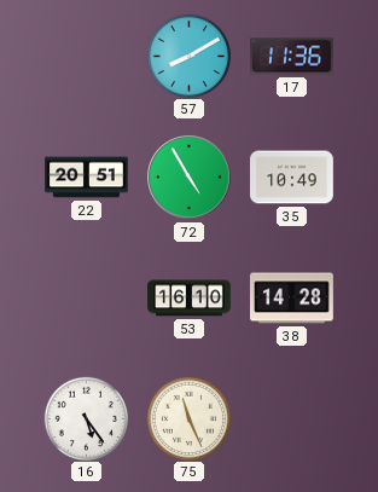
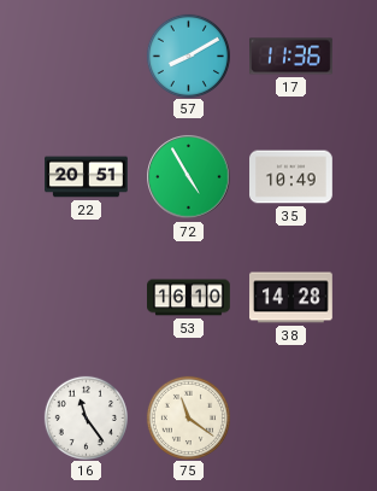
16: 5:24 -> 11:24 (86, 417)
75: 11:26 -> 11:21 (188, 417)
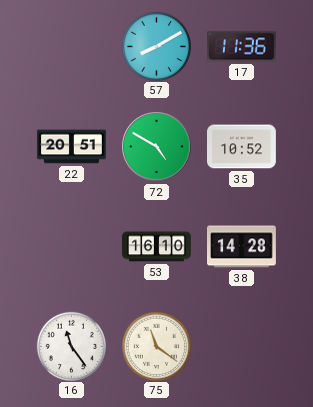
72: 4:55 -> 4:50 (157, 147)
35: 10:49 -> 10:52 (242, 147)
